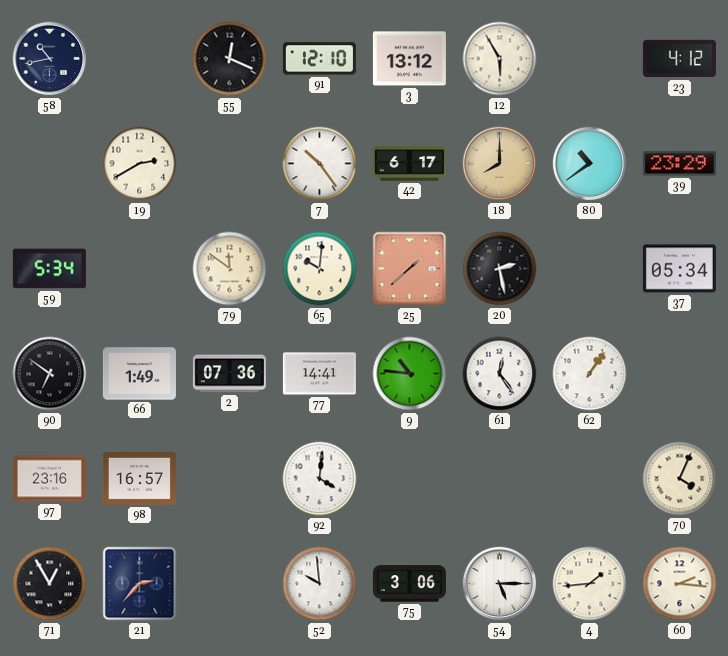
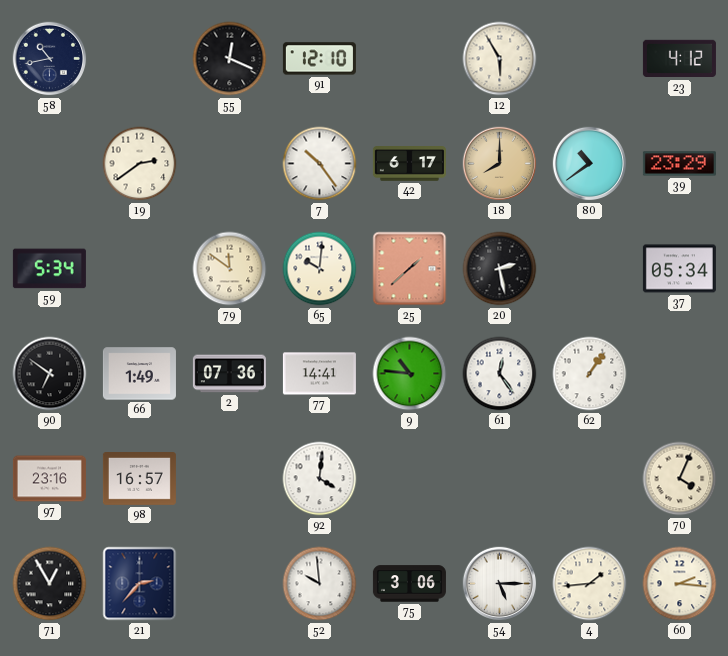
3: 13:12 -> none (409, 59)
19: 2:40 -> 2:39 (140, 164)
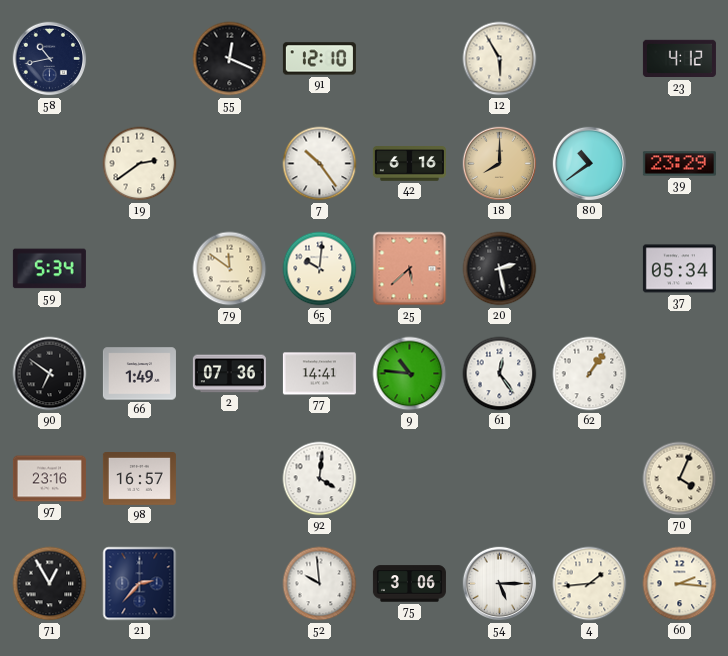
42: 6:17 -> 6:16 (409, 164)
25: 1:38 -> 5:38 (410, 269)
